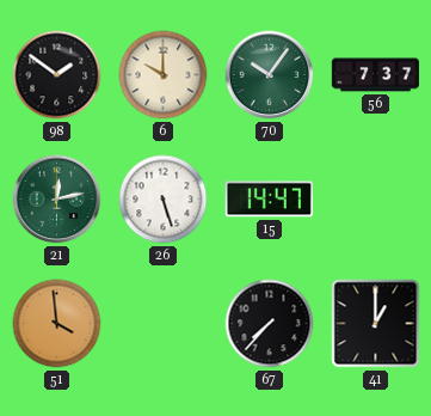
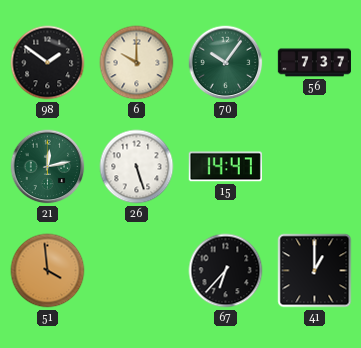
67: 7:37 -> 6:37 (226, 271)
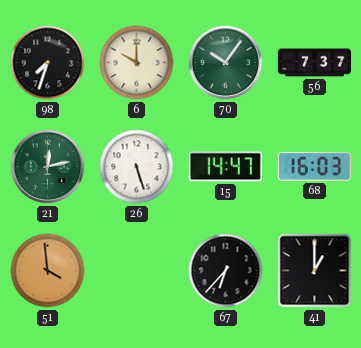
98: 1:51 -> 7:33 (48, 63)
68: none -> 16:03 (314, 166)
